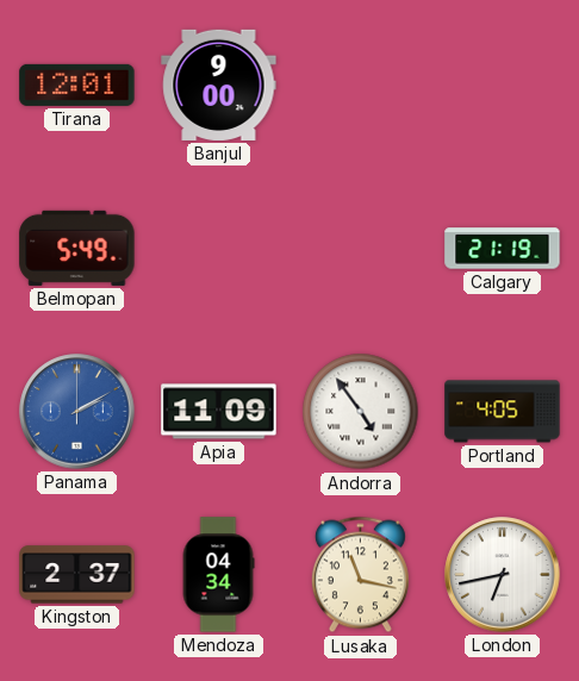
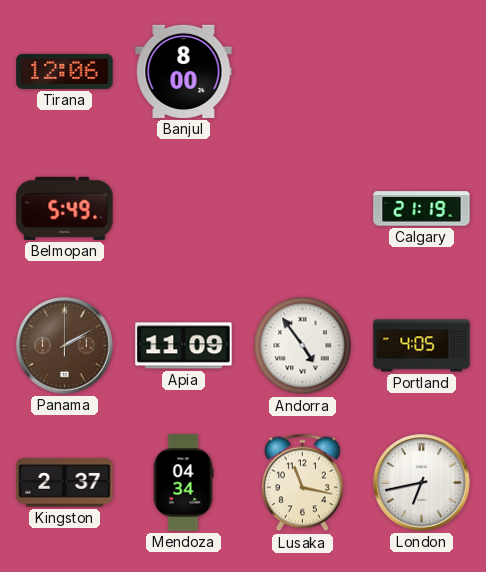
Tirana: 12:01 -> 12:06 (65, 71)
Banjul: 9:00 -> 8:00 (184, 71)
Panama dial: blue -> brown (65, 346)
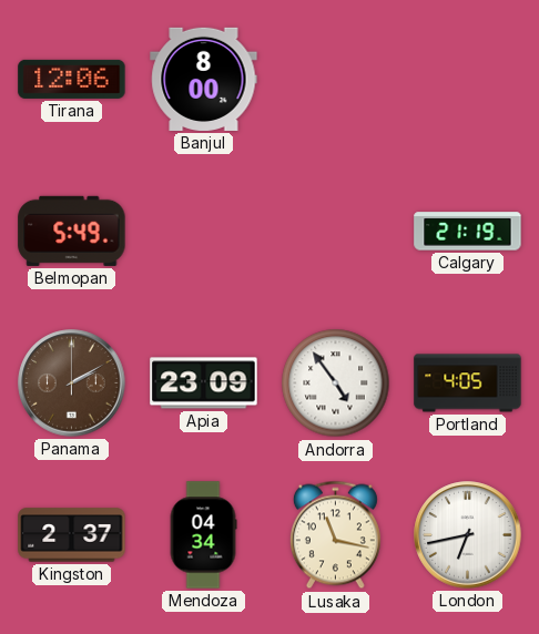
Apia: 11:09 -> 23:09 (204, 384)
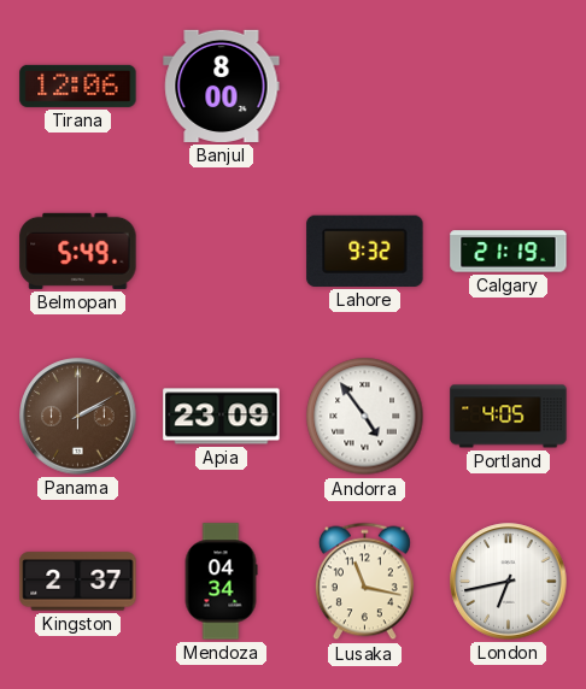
Lahore: none -> 9:32 (365, 251)
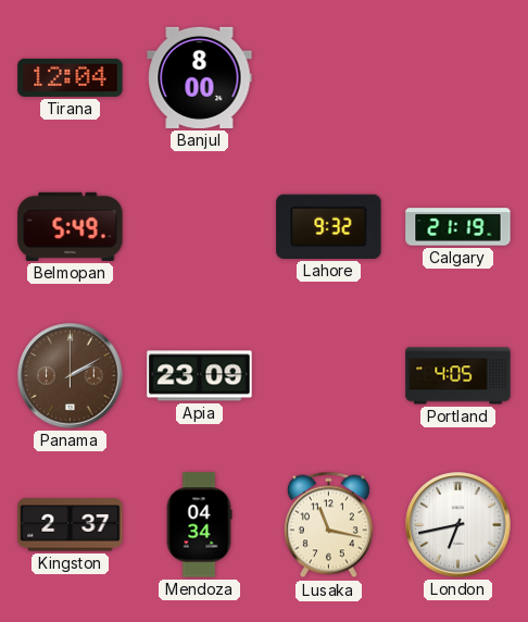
Tirana: 12:06 -> 12:04 (71, 77)
Andorra: 4:54 -> none (365, 417)
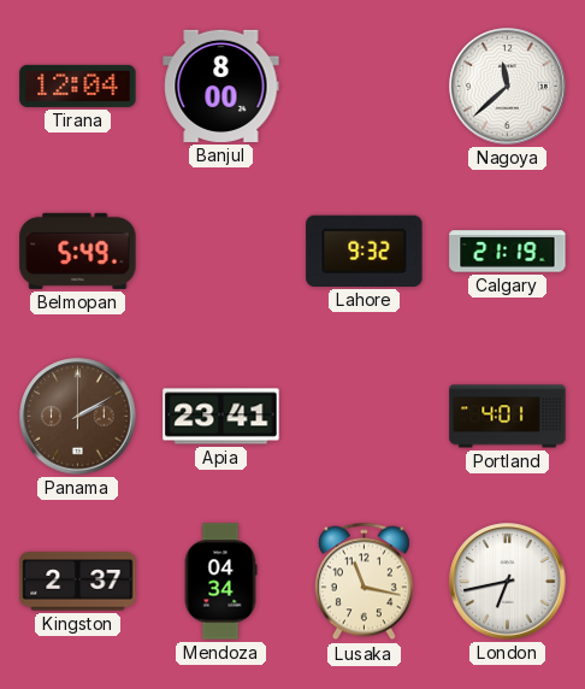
Nagoya: none -> 11:38 (508, 87)
Apia: 23:09 -> 23:41 (221, 417)
Portland: 4:05 -> 4:01 (508, 417)
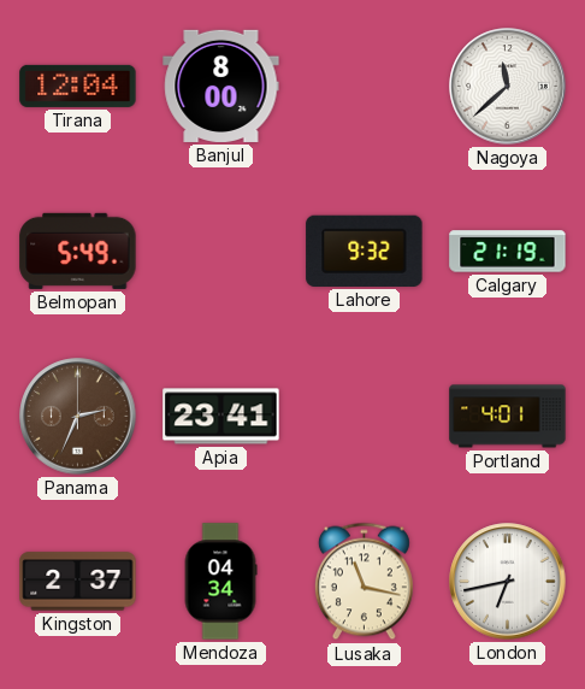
Panama: 2:10 -> 2:34 (78, 417)
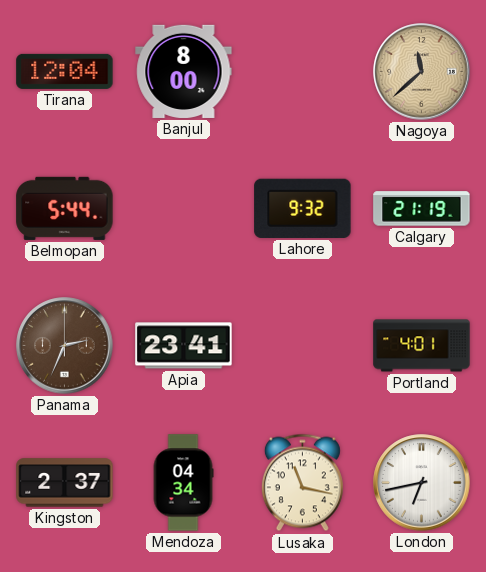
Nagoya dial: white -> champagne (422, 72)
Belmopan: 5:49 -> 5:44 (65, 208)
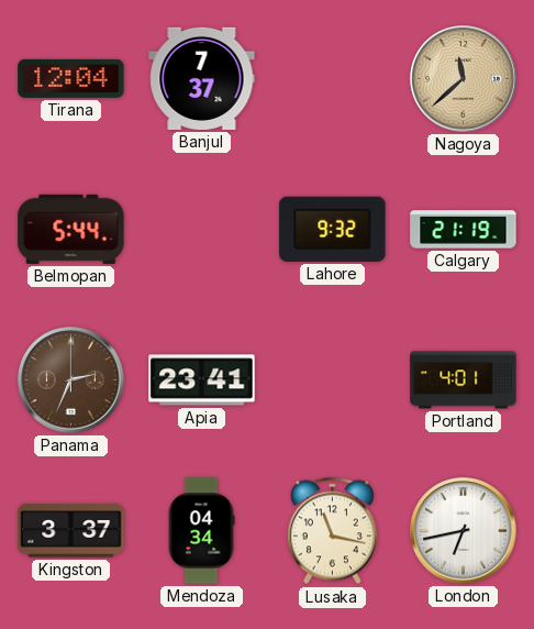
Banjul: 8:00 -> 7:37 (202, 78)
Kingston: 2:37 -> 3:37 (71, 531)
